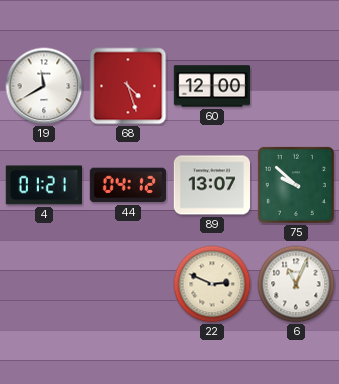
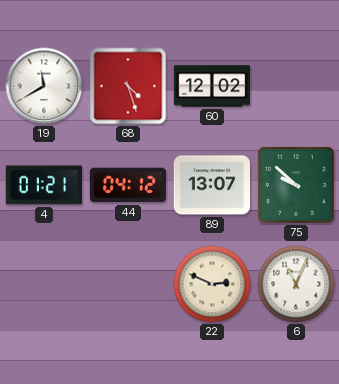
60: 12:00 -> 12:02 (211, 86)
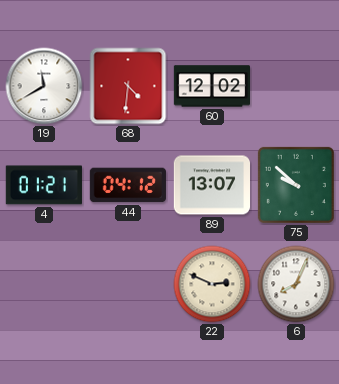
68: 4:27 -> 4:31 (128, 86)
6: 11:04 -> 8:04 (296, 284)
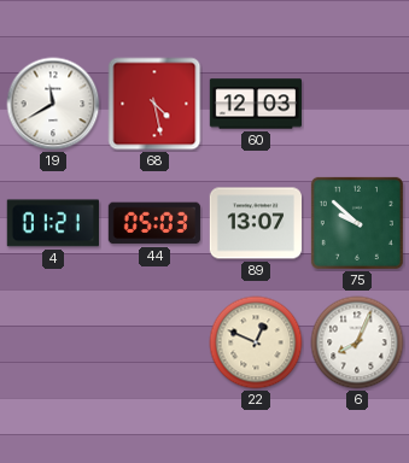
68: 4:31 -> 4:28 (154, 104)
60: 12:02 -> 12:03 (255, 104)
44: 04:12 -> 05:03 (154, 223)
22: 2:49 -> 12:49 (256, 342)
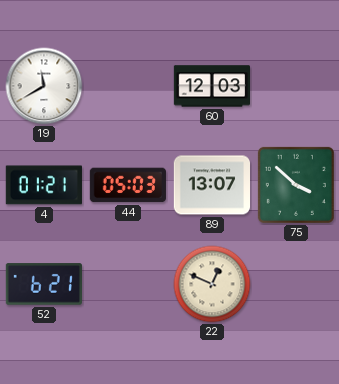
68: 4:28 -> none (154, 104)
75: 9:52 -> 3:52 (296, 185)
52: none -> 6:21 (44, 284)
6: 8:04 -> none (357, 342)
